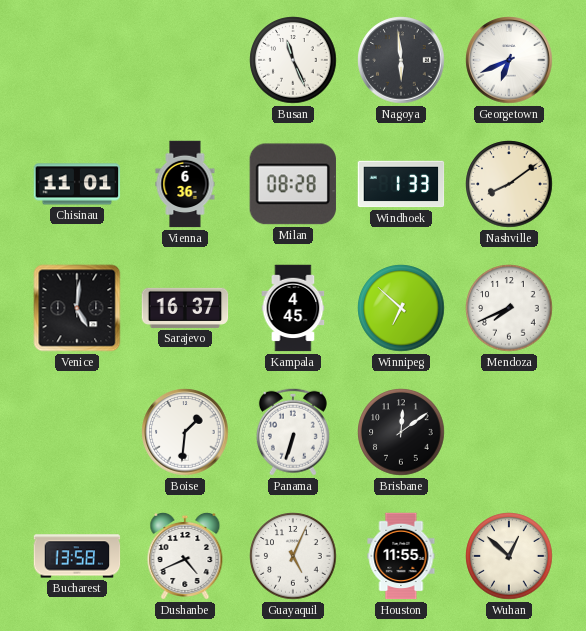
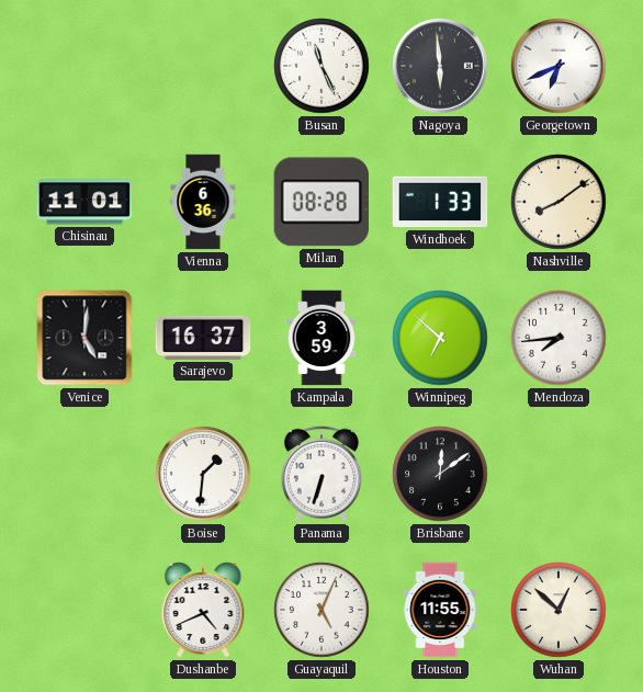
Kampala: 4:45 -> 3:59 (321, 338)
Mendoza: 7:41 -> 7:44 (559, 338)
Bucharest: 13:58 -> none (77, 556)
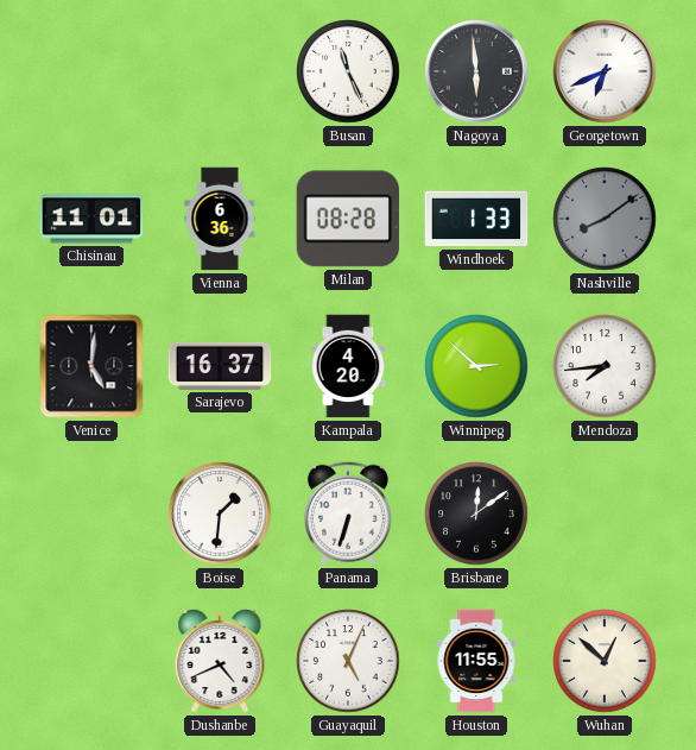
Nashville dial: cream -> grey (605, 219)
Kampala: 3:59 -> 4:20 (348, 366)
Winnipeg: 6:52 -> 2:52 (476, 366)
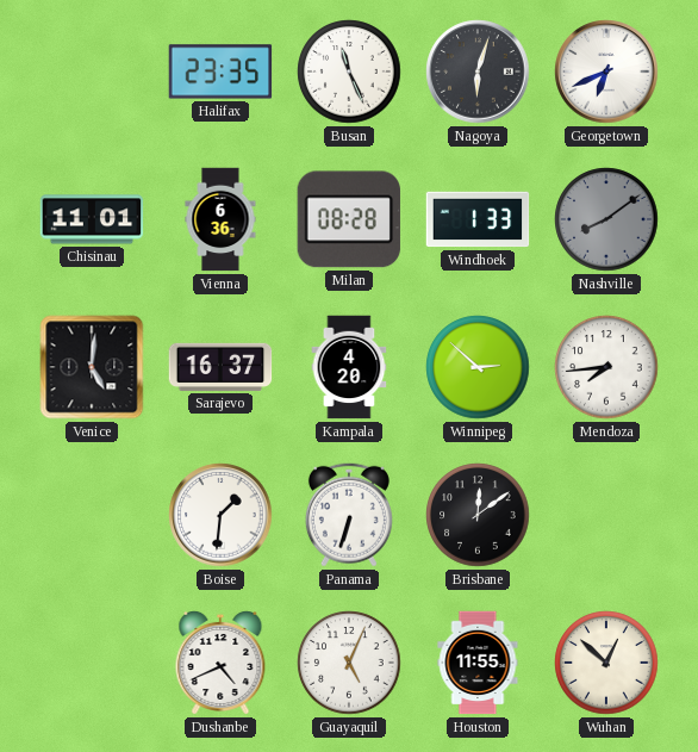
Halifax: none -> 23:35 (220, 72)
Nagoya: 5:59 -> 6:03 (478, 72)
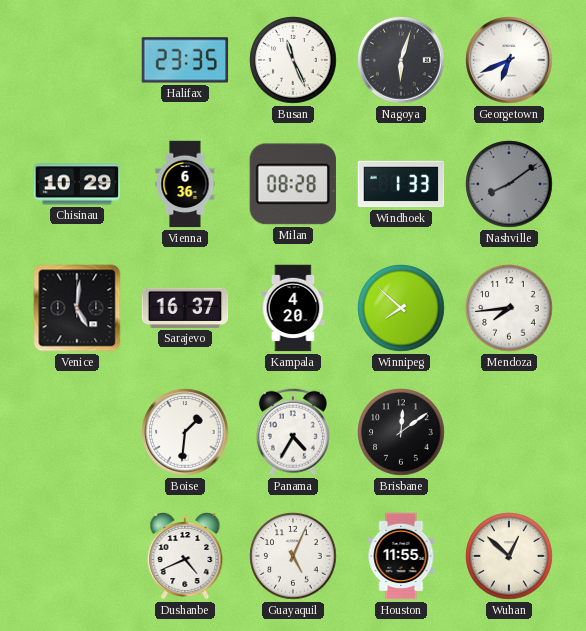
Chisinau: 11:01 -> 10:29 (77, 184)
Winnipeg: 2:52 -> 7:52 (401, 308)
Panama: 6:33 -> 4:35 (293, 432)
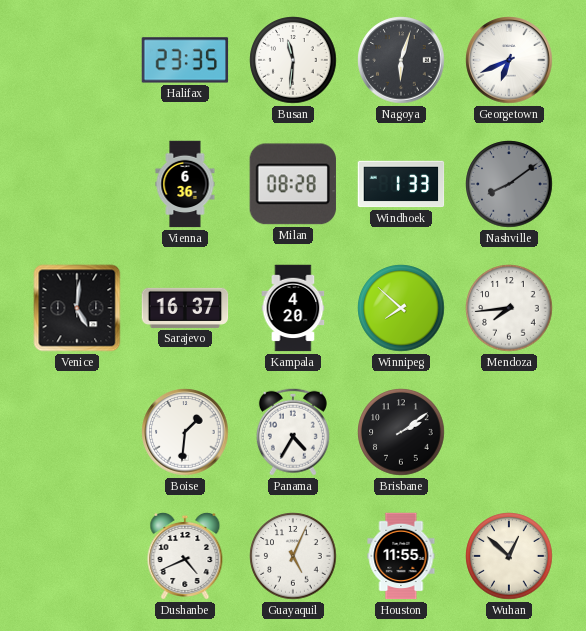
Busan: 11:26 -> 11:31 (293, 60)
Chisinau: 10:29 -> none (77, 184)
Brisbane: 12:09 -> 2:09 (401, 432)
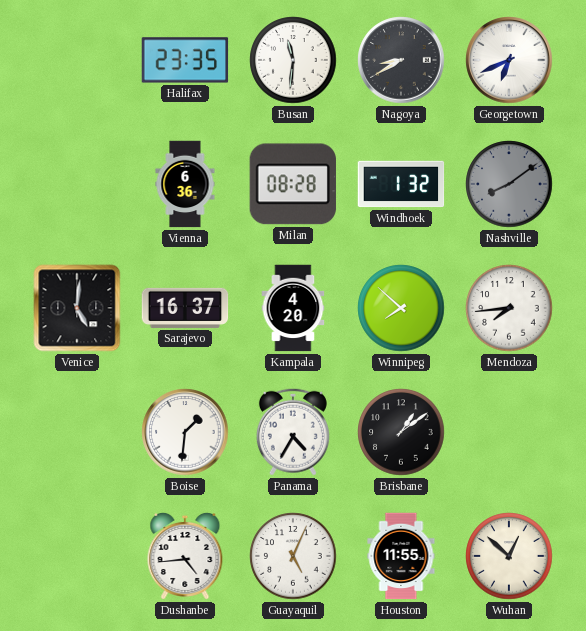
Nagoya: 6:03 -> 8:40 (401, 60)
Windhoek: 1:33 -> 1:32 (401, 184)
Brisbane: 2:09 -> 1:09 (401, 432)
Dushanbe: 4:41 -> 4:44 (185, 556)
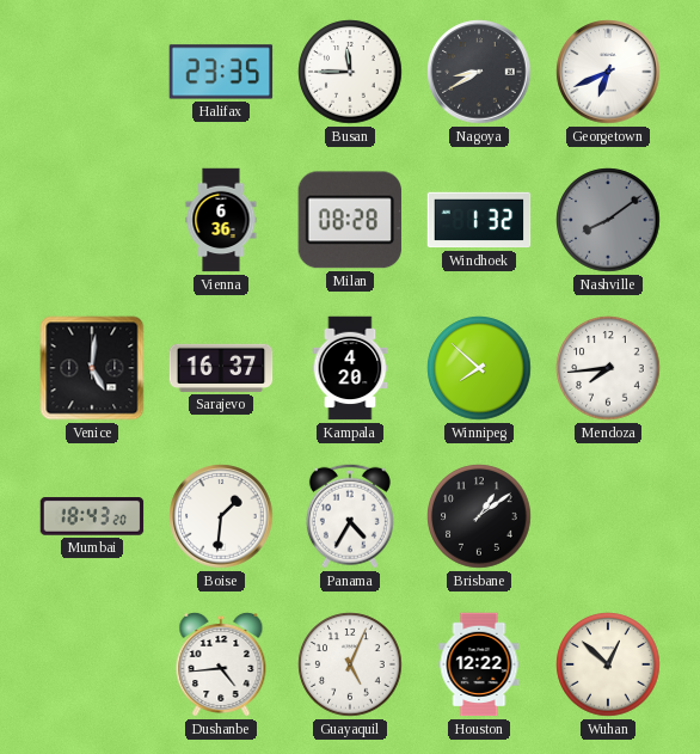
Busan: 11:31 -> 11:45 (350, 72)
Mumbai: none -> 18:43 (92, 516)
Houston: 11:55 -> 12:22 (479, 664)
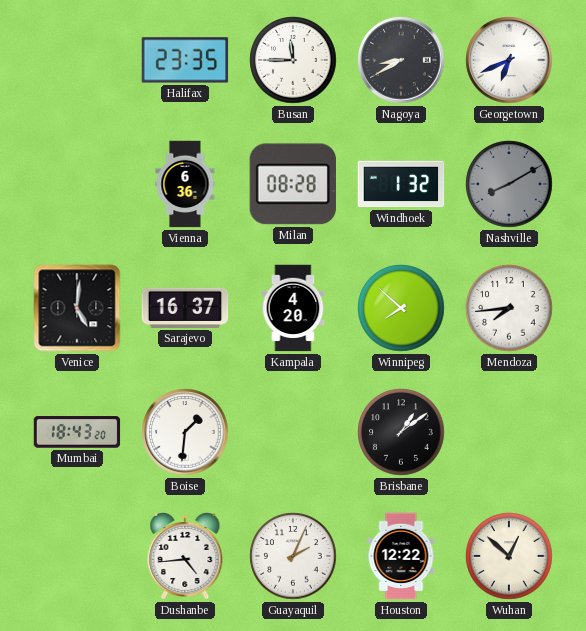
Nashville: 8:09 -> 8:10 (509, 184)
Panama: 4:35 -> none (350, 516)
Guayaquil: 5:04 -> 2:04 (293, 556)
